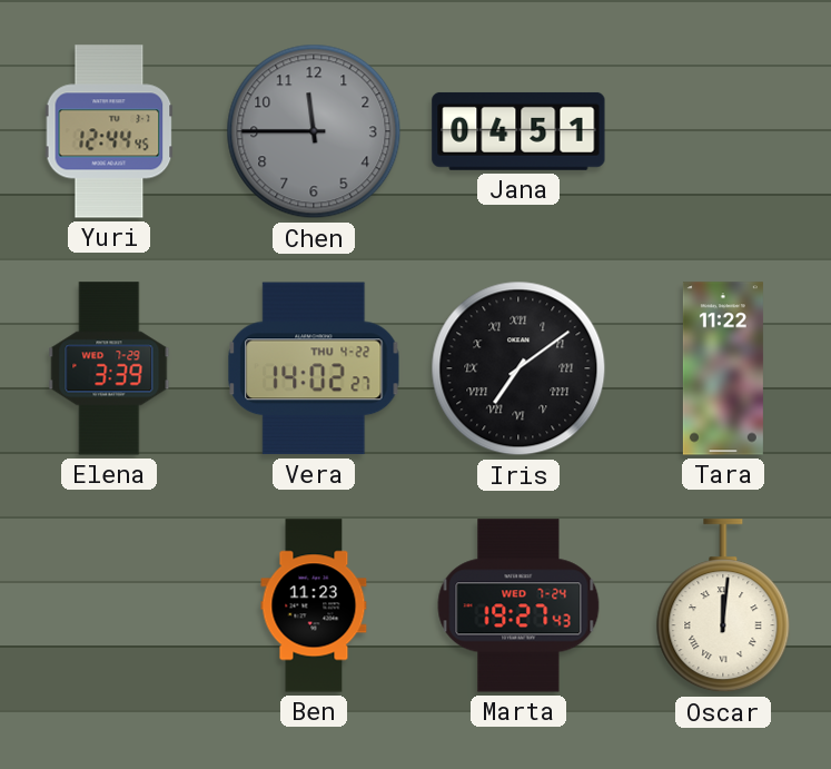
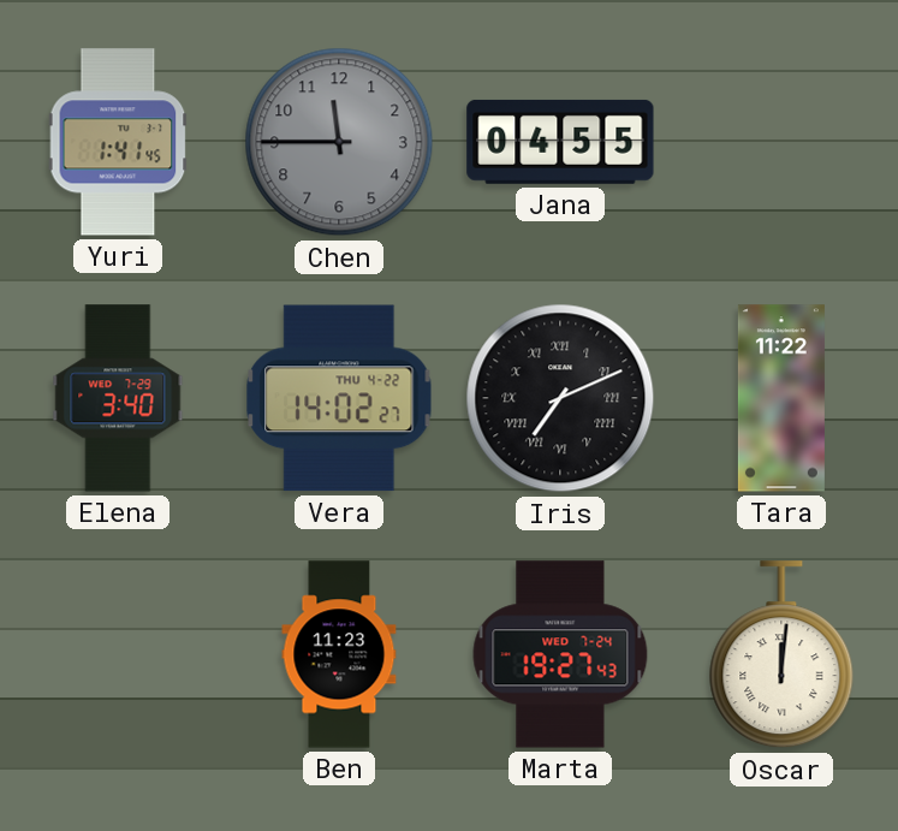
Yuri: 12:44 -> 1:41 (118, 142)
Jana: 04:51 -> 04:55 (560, 142)
Elena: 3:39 -> 3:40 (118, 398)
Iris: 7:09 -> 7:11 (560, 398)
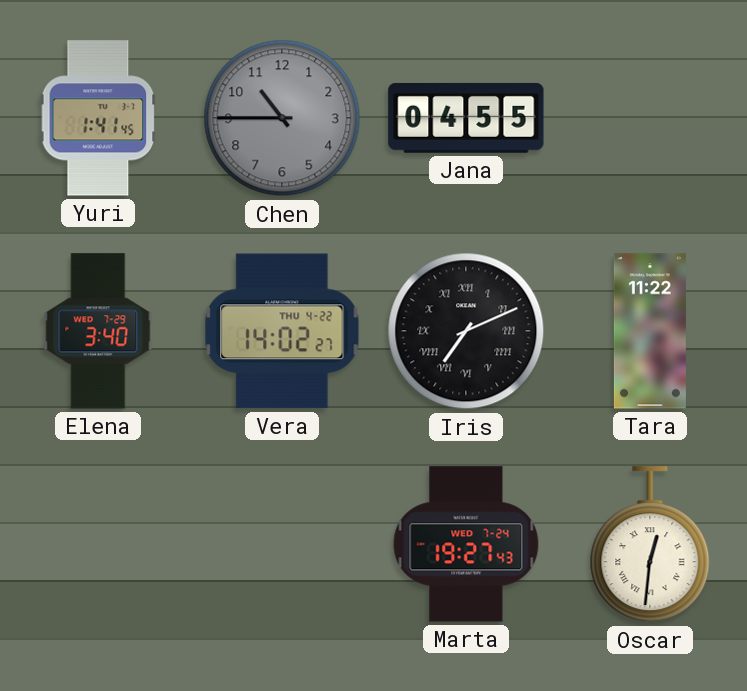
Chen: 11:45 -> 10:45 (282, 118)
Ben: 11:23 -> none (339, 654)
Oscar: 12:01 -> 12:31 (650, 545)
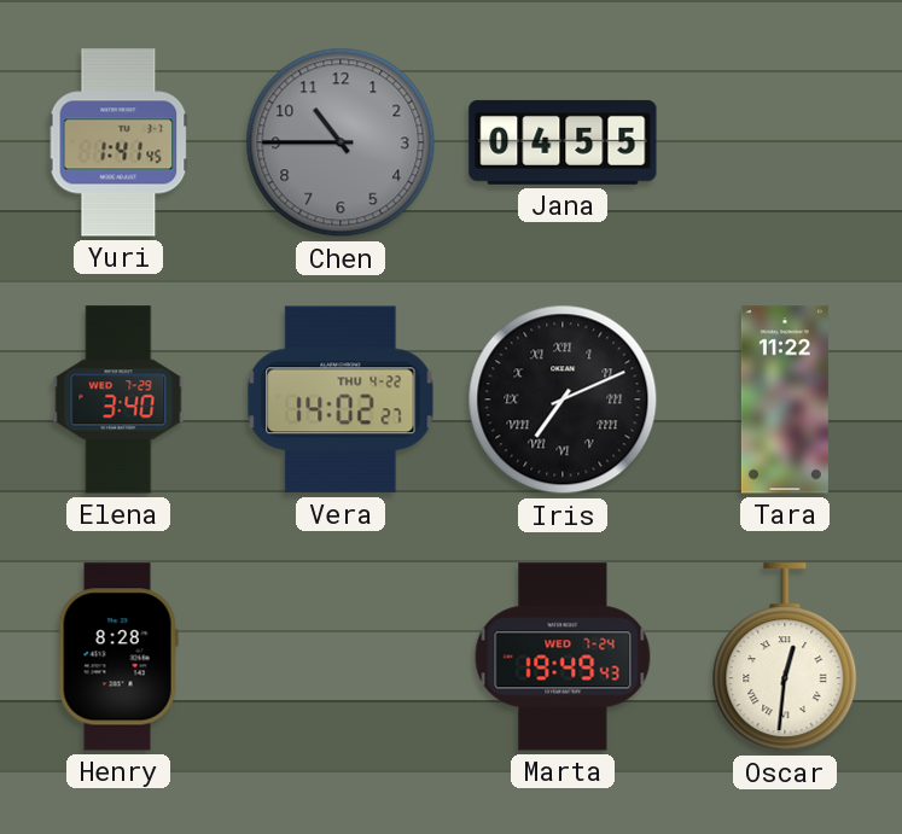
Henry: none -> 8:28 (118, 657)
Marta: 19:27 -> 19:49 (563, 657)
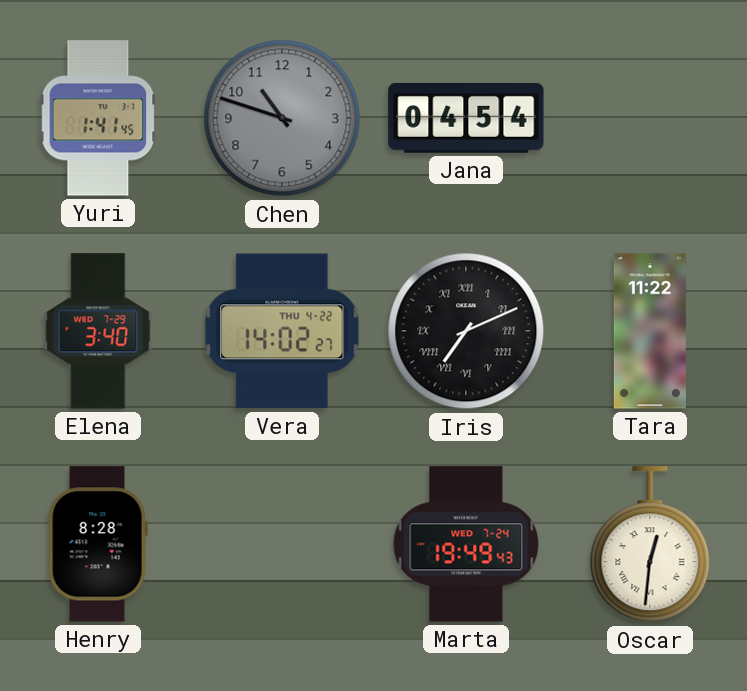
Chen: 10:45 -> 10:48 (282, 118)
Jana: 04:55 -> 04:54 (466, 118)
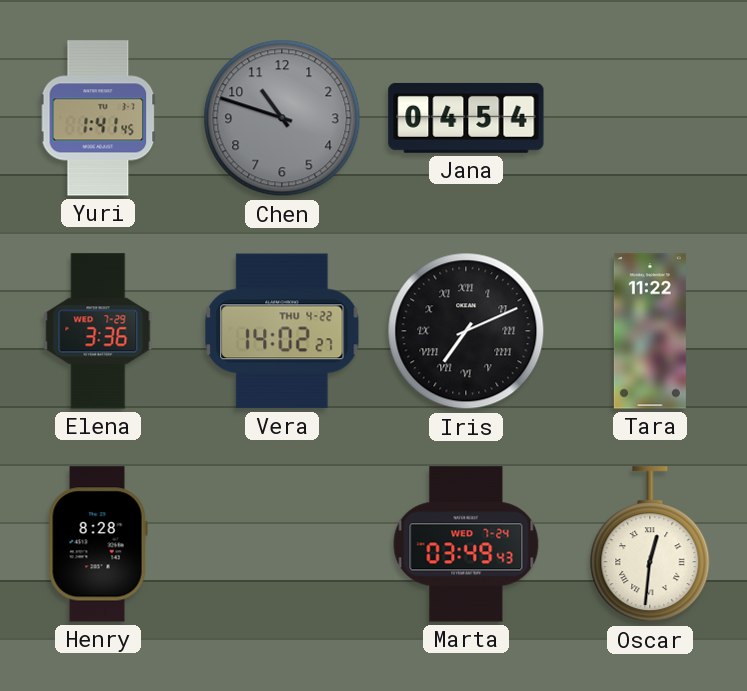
Elena: 3:40 -> 3:36 (98, 331)
Marta: 19:49 -> 03:49 (466, 544)
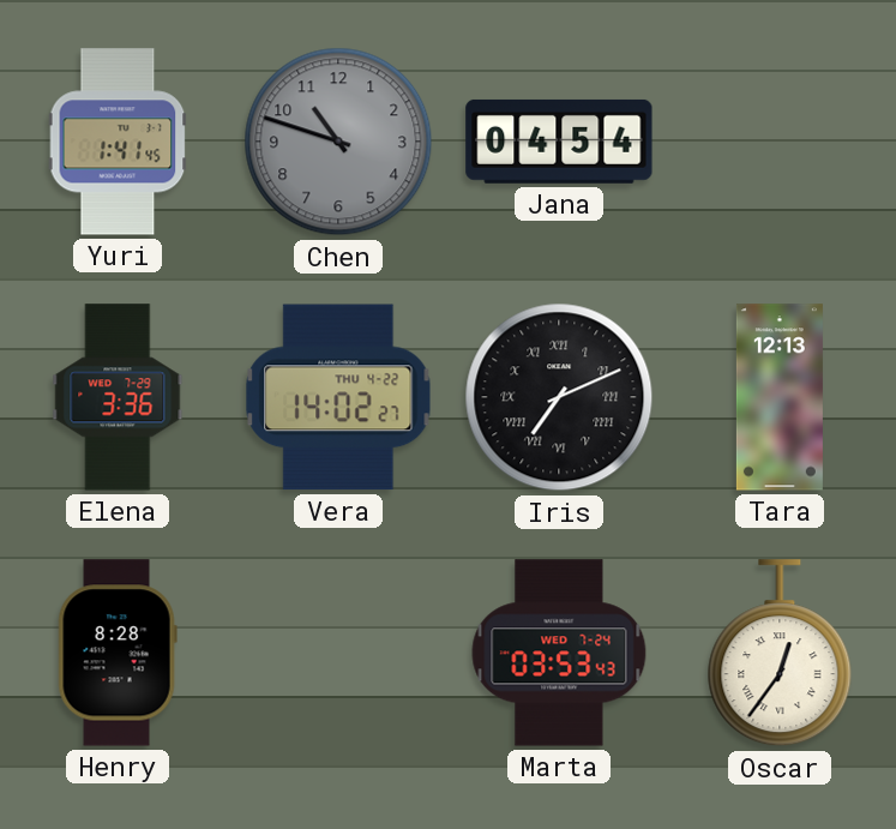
Tara: 11:22 -> 12:13 (780, 397)
Marta: 03:49 -> 03:53 (559, 653)
Oscar: 12:31 -> 12:36 (780, 654)
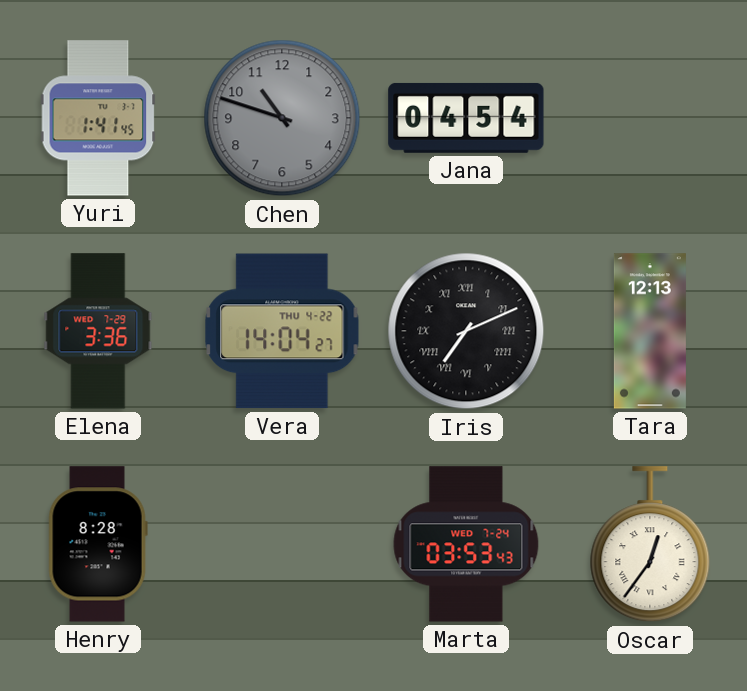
Vera: 14:02 -> 14:04 (282, 331)
